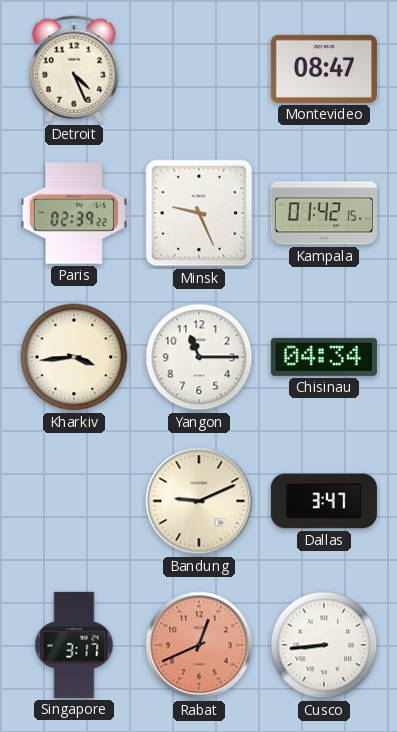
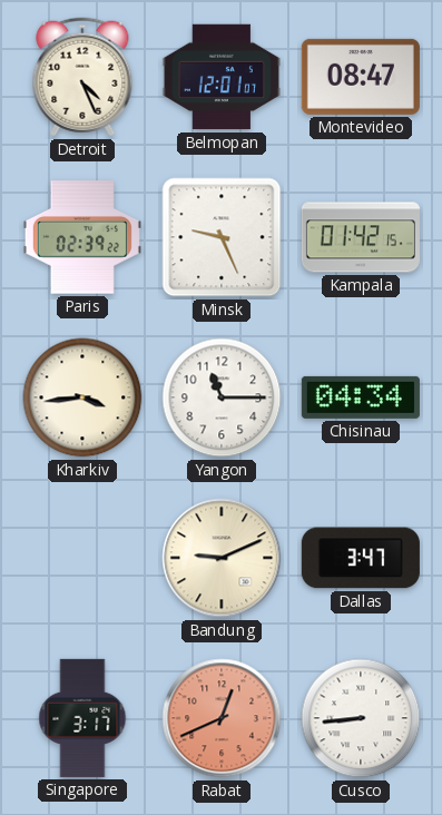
Belmopan: none -> 12:01 (222, 77)
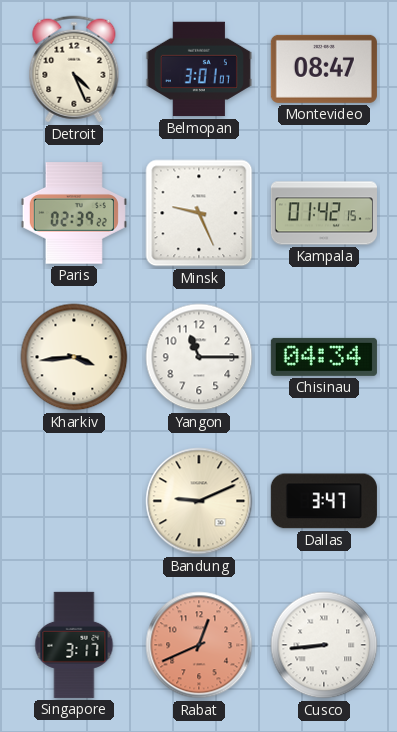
Belmopan: 12:01 -> 3:01 (199, 69)
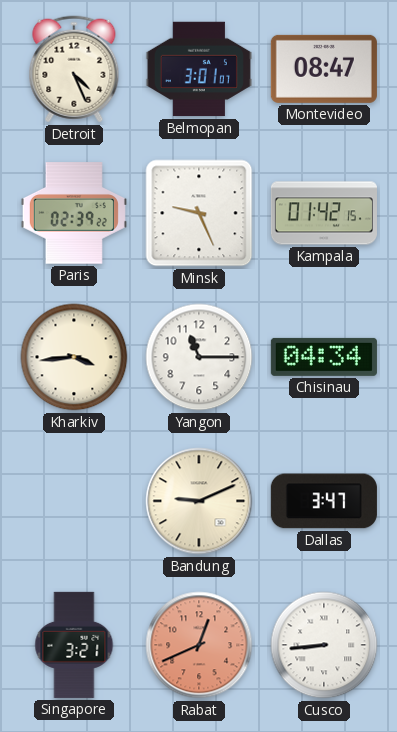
Singapore: 3:17 -> 3:21 (74, 645)
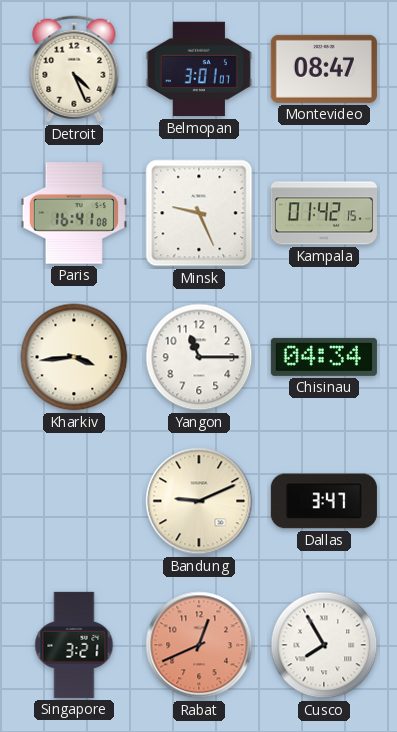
Paris: 02:39 -> 16:41 (74, 213)
Cusco: 8:44 -> 7:55 (324, 645)
